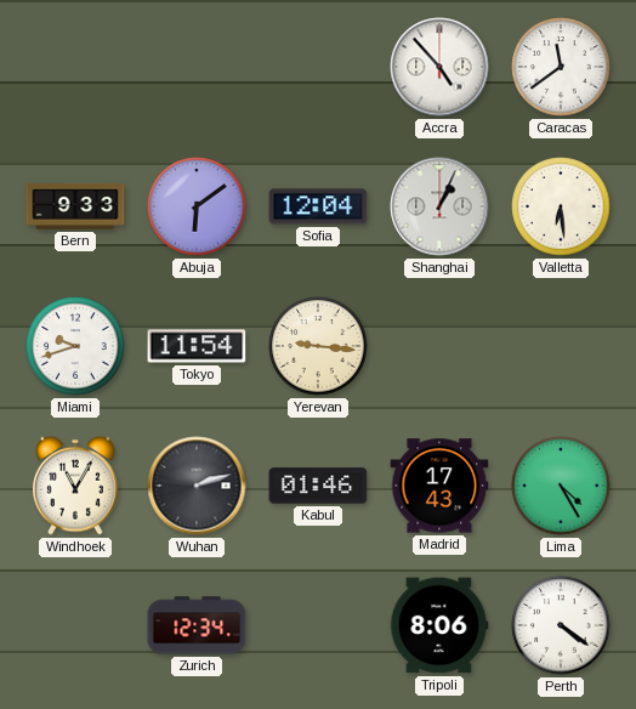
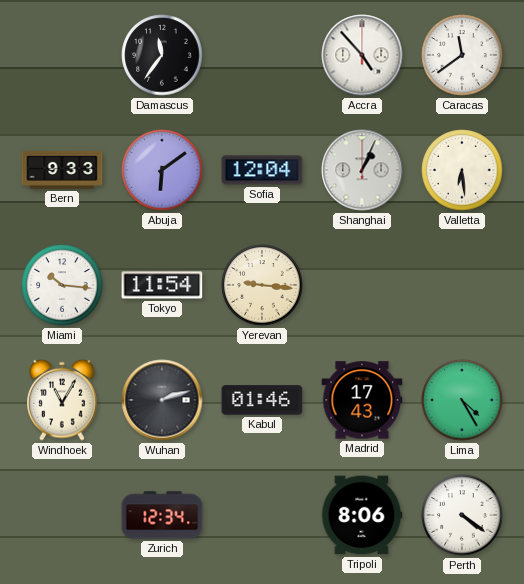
Damascus: none -> 11:36 (162, 55)
Miami: 9:42 -> 10:16 (62, 285)
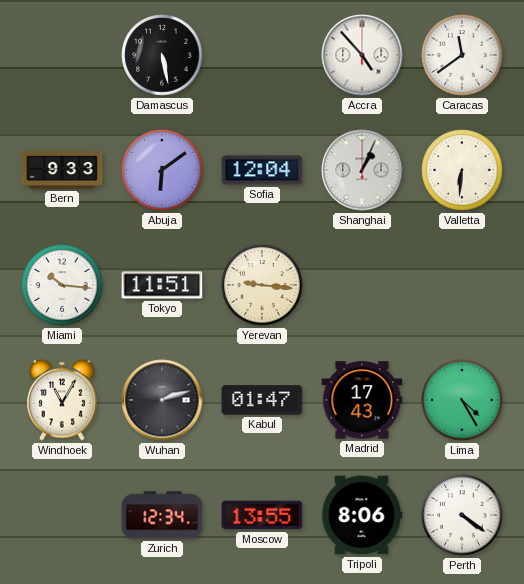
Damascus: 11:36 -> 5:28 (162, 55)
Valletta: 6:29 -> 6:31 (462, 170)
Tokyo: 11:54 -> 11:51 (162, 285)
Kabul: 01:46 -> 01:47 (262, 400)
Moscow: none -> 13:55 (262, 515)
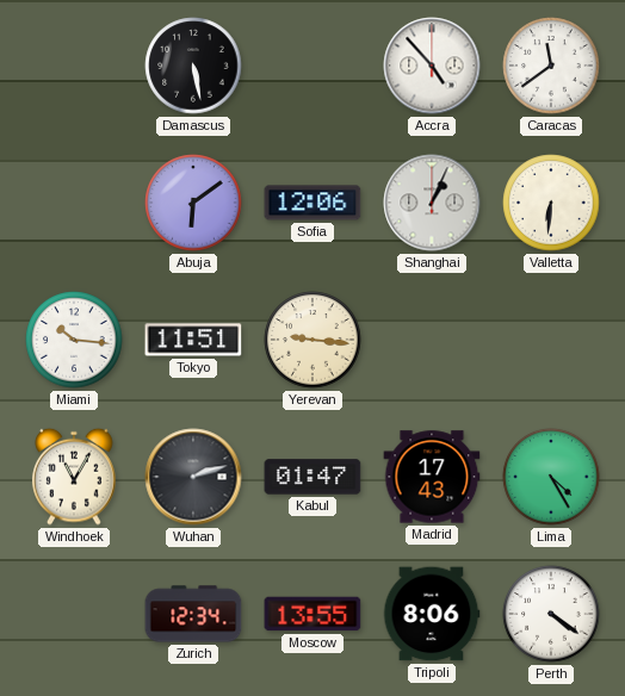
Bern: 9:33 -> none (62, 170)
Sofia: 12:04 -> 12:06 (312, 203)
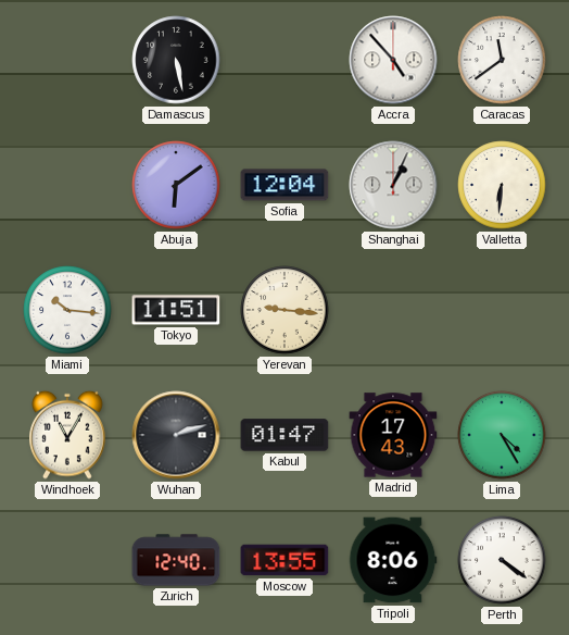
Sofia: 12:06 -> 12:04 (284, 185)
Zurich: 12:34 -> 12:40 (176, 560)
